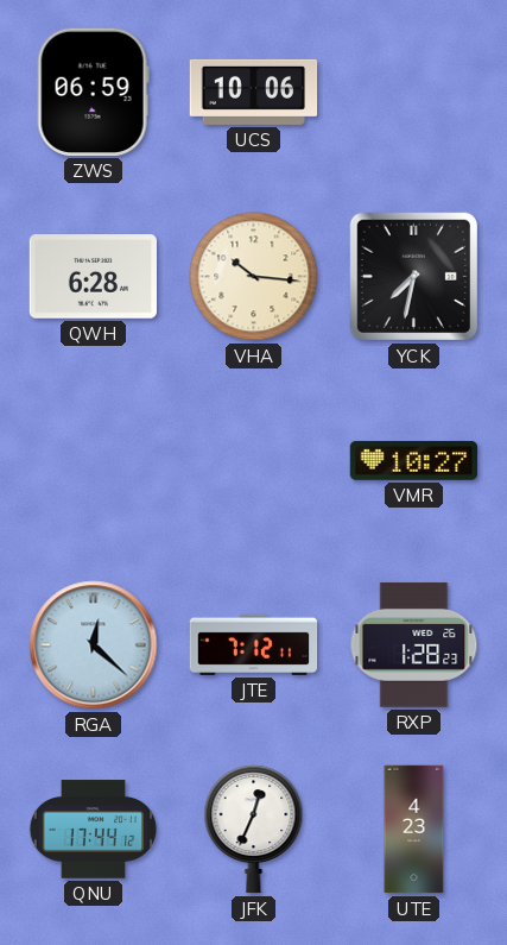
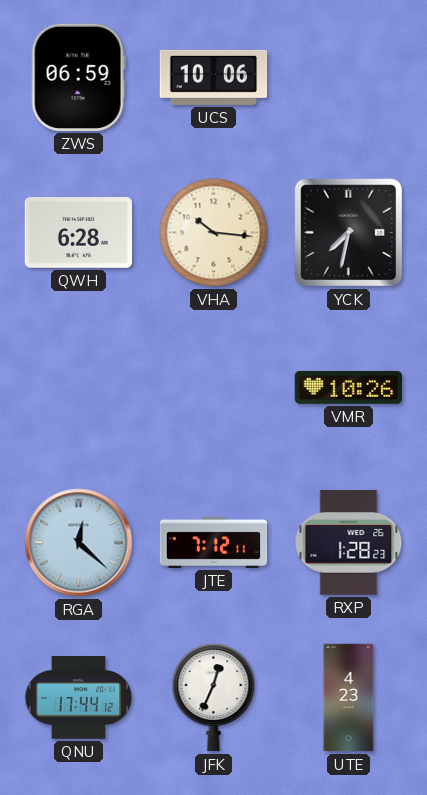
VMR: 10:27 -> 10:26 (348, 388)
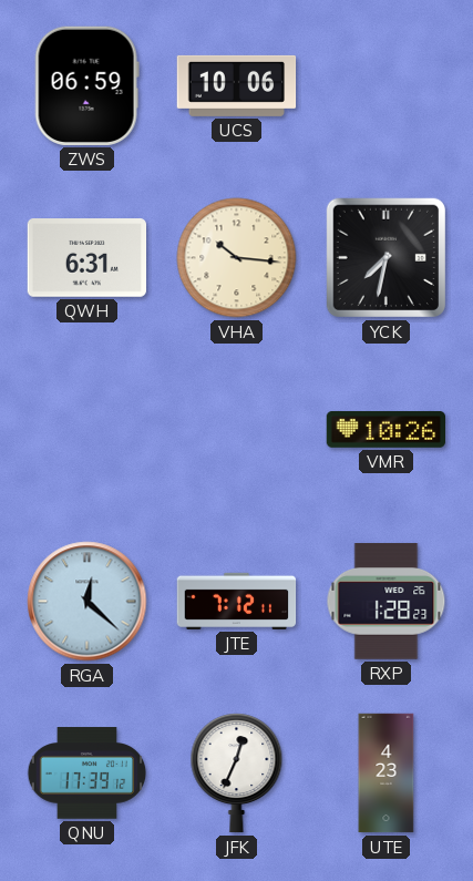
QWH: 6:28 -> 6:31 (88, 258)
QNU: 17:44 -> 17:39 (88, 774)
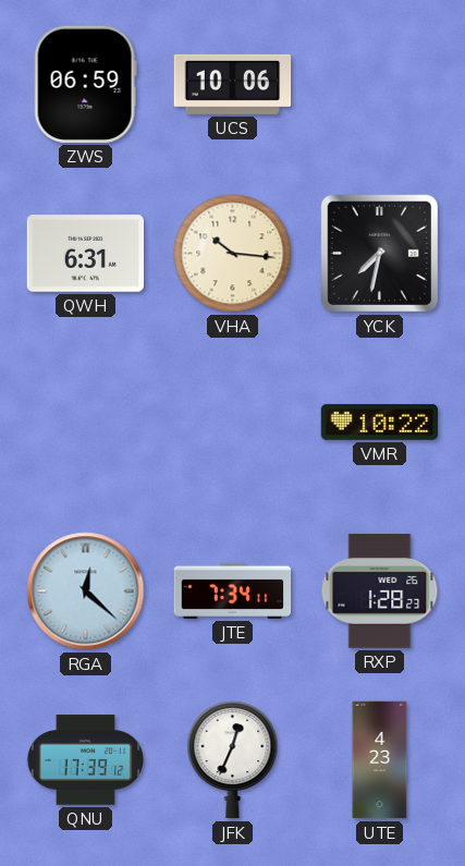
VMR: 10:26 -> 10:22 (379, 423)
JTE: 7:12 -> 7:34 (233, 590)
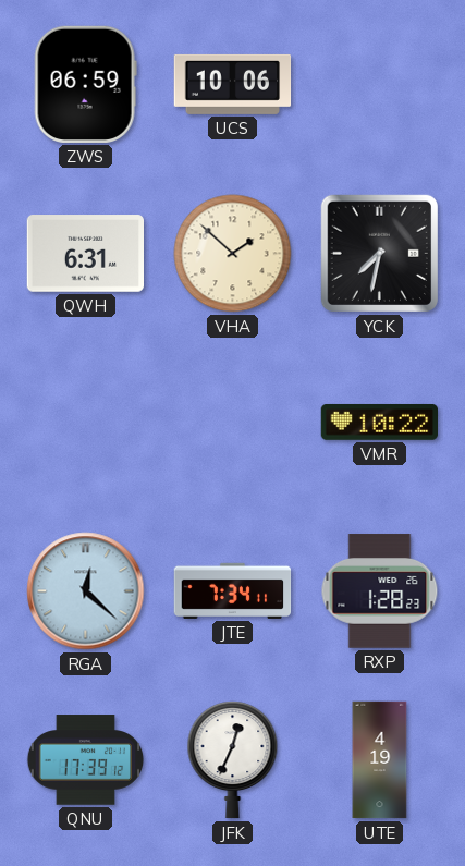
VHA: 10:16 -> 1:52 (233, 254)
UTE: 4:23 -> 4:19 (380, 760)
